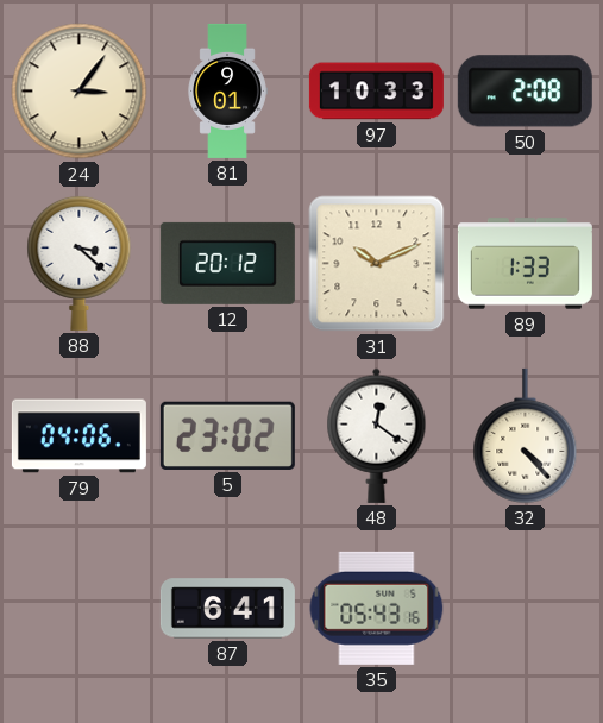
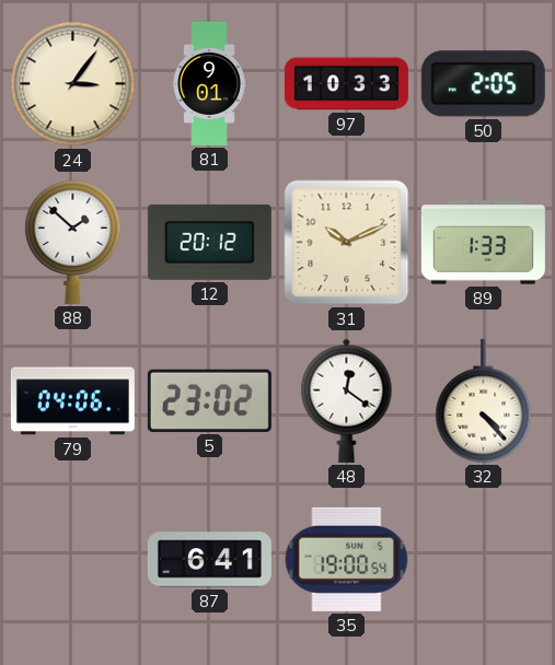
50: 2:08 -> 2:05 (483, 84)
88: 3:22 -> 1:52 (73, 242)
35: 05:43 -> 19:00 (347, 559)
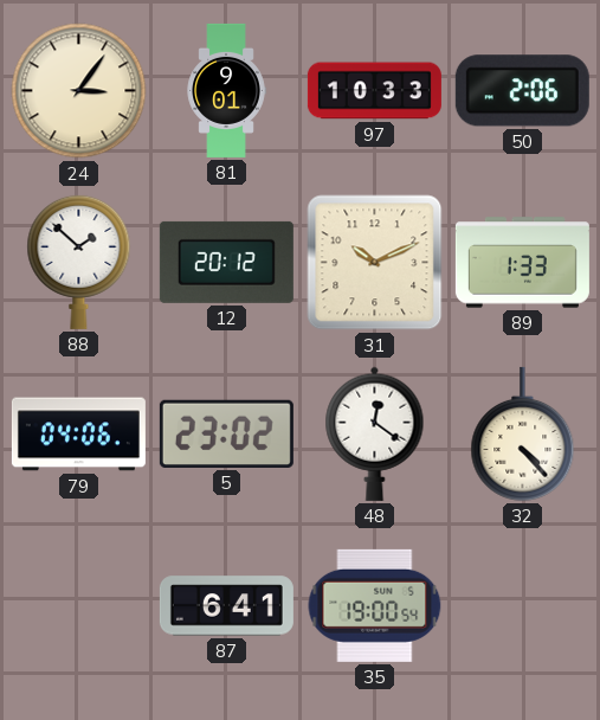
50: 2:05 -> 2:06 (522, 91)
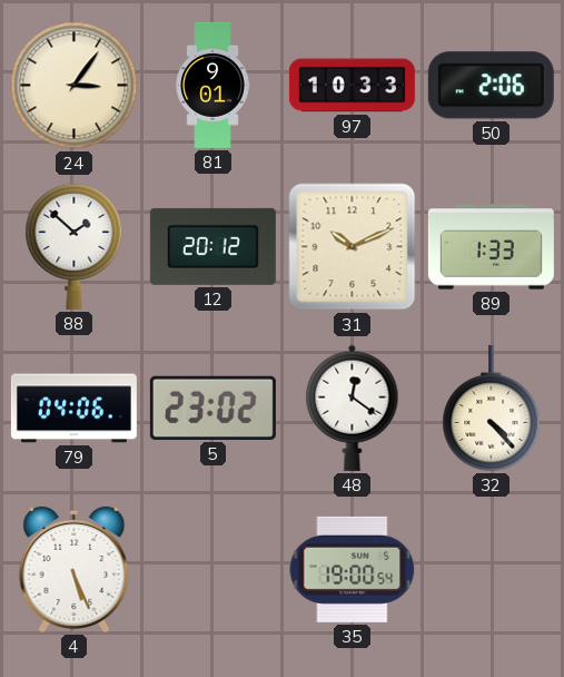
4: none -> 5:26 (75, 569)
87: 6:41 -> none (226, 606)
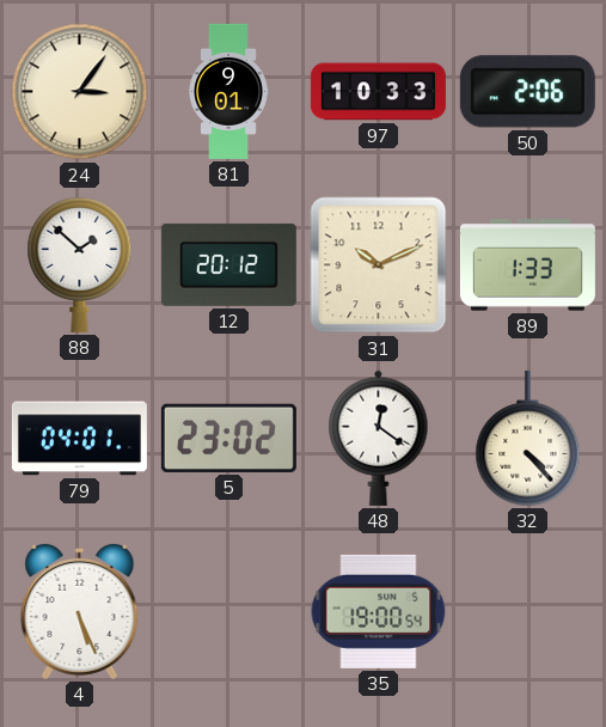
79: 04:06 -> 04:01 (79, 439)
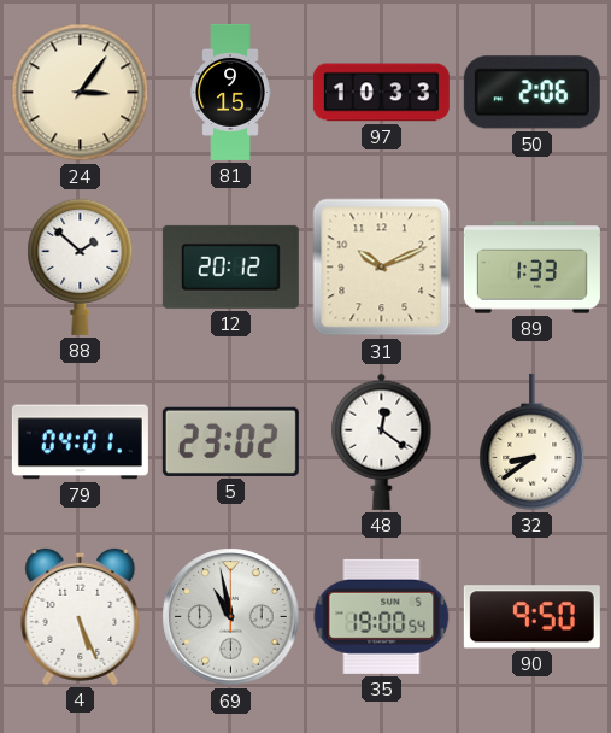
81: 9:01 -> 9:15 (230, 92)
32: 4:23 -> 8:39 (533, 441)
69: none -> 10:58 (231, 617)
90: none -> 9:50 (531, 617)
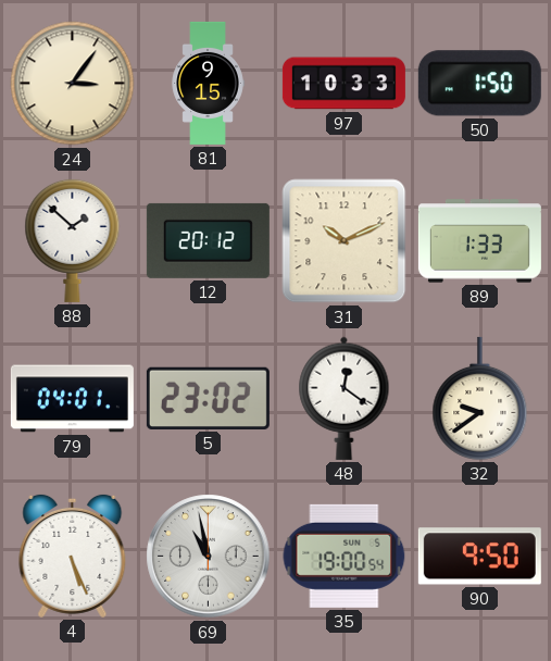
50: 2:06 -> 1:50 (479, 84)
32: 8:39 -> 9:39 (480, 398)
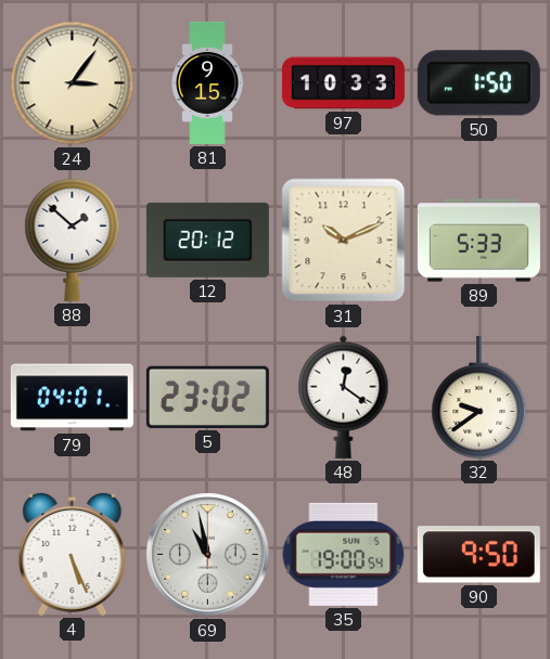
89: 1:33 -> 5:33 (478, 241)
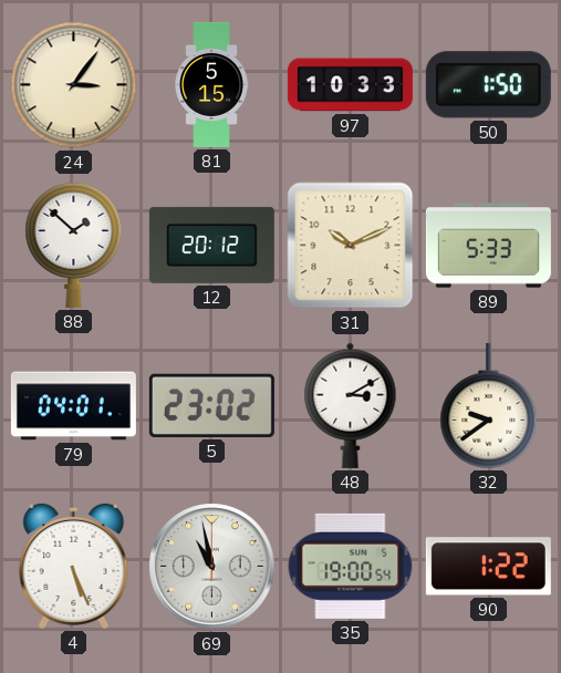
81: 9:15 -> 5:15 (211, 84)
48: 12:21 -> 3:10 (351, 405)
90: 9:50 -> 1:22 (488, 567)
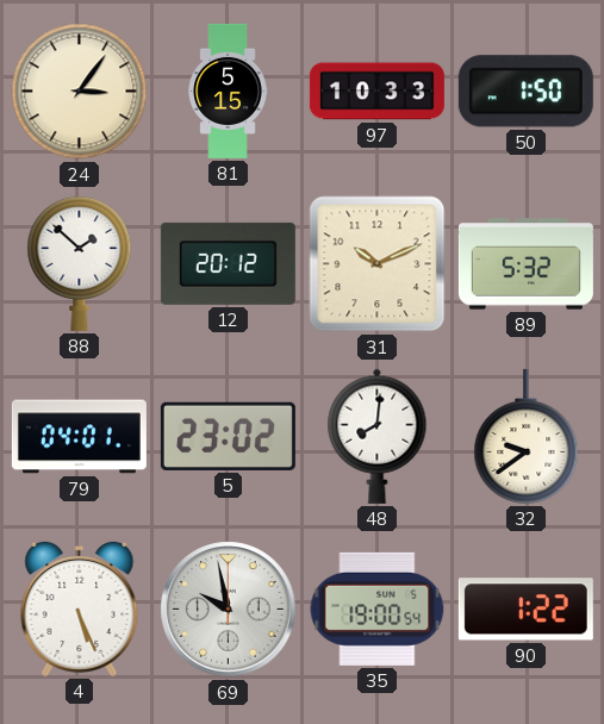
89: 5:33 -> 5:32 (525, 264)
48: 3:10 -> 8:01 (378, 436)
69: 10:58 -> 9:58 (229, 610)
